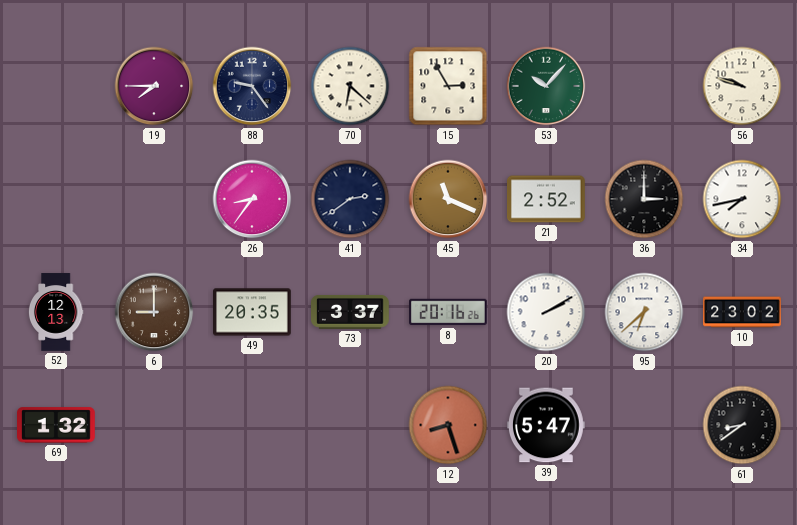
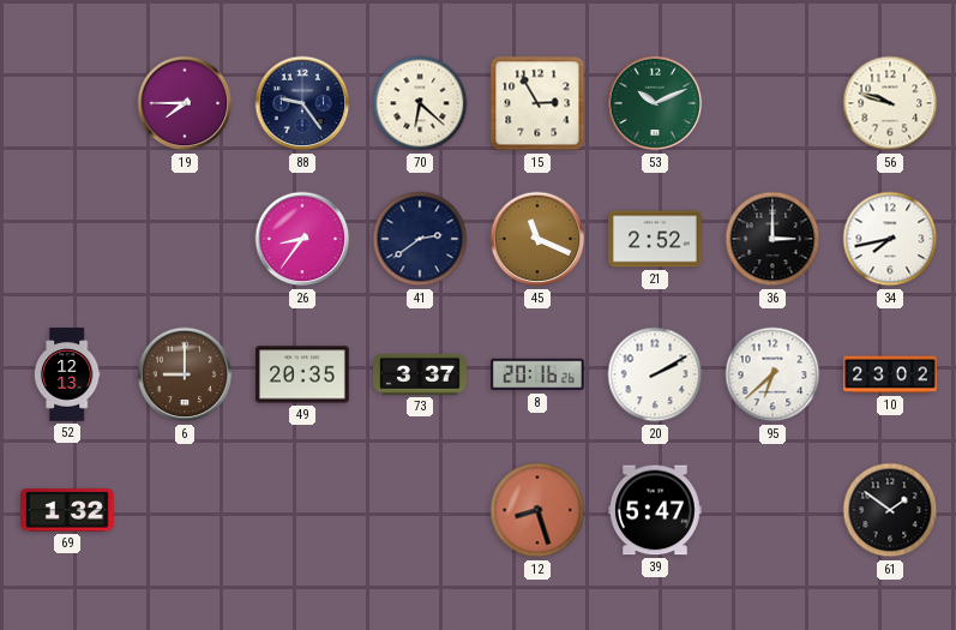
53: 10:07 -> 10:11 (655, 103)
61: 8:39 -> 1:51 (890, 510)
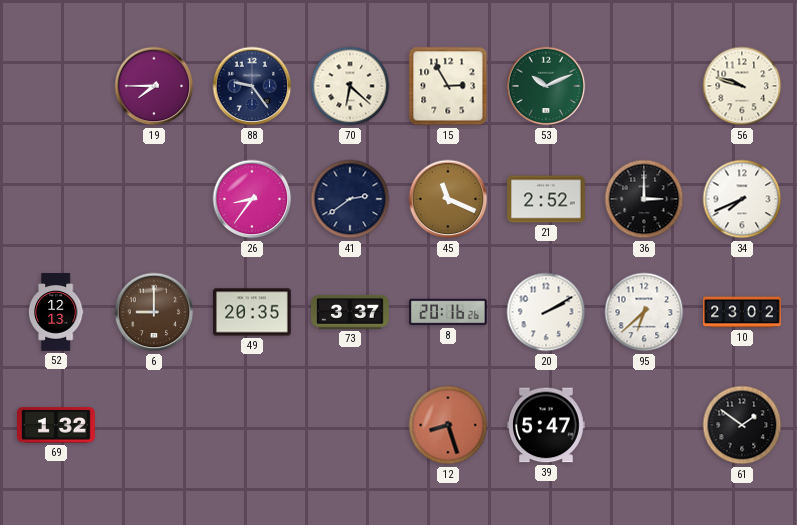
34: 7:43 -> 7:41 (742, 199)
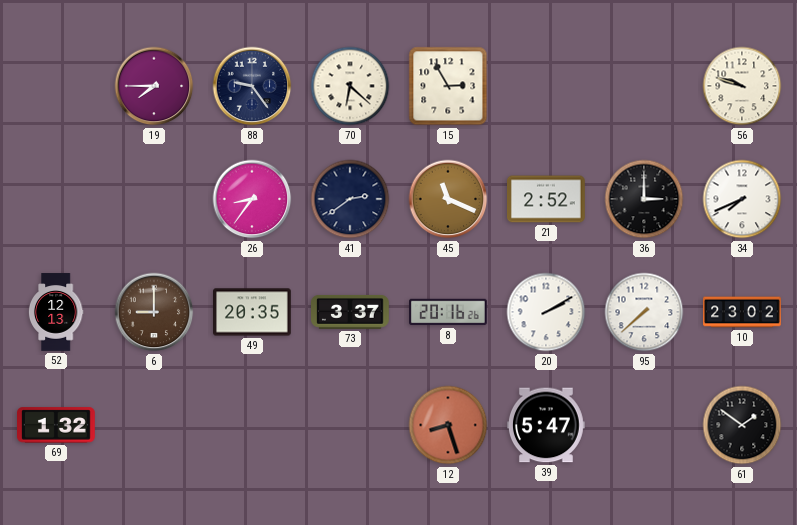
53: 10:11 -> none (546, 86)
95: 6:38 -> 7:38 (644, 312)
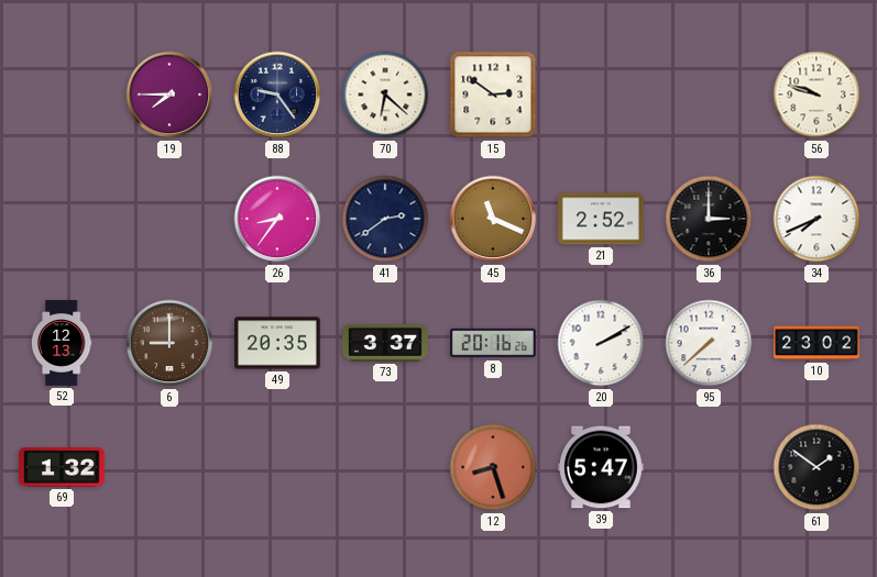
15: 2:55 -> 2:51 (493, 95)
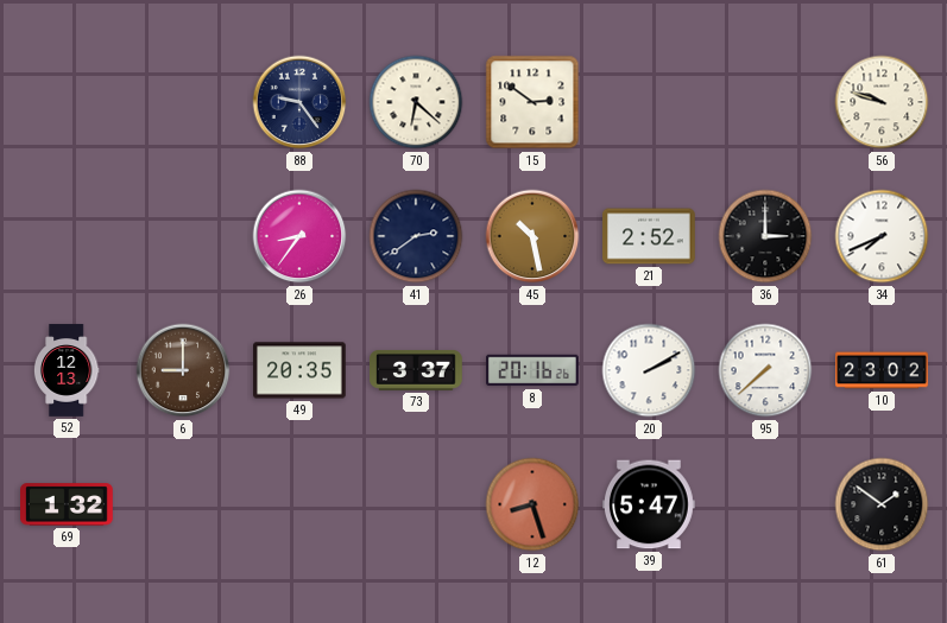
19: 7:45 -> none (169, 95)
45: 11:19 -> 10:28 (532, 236)
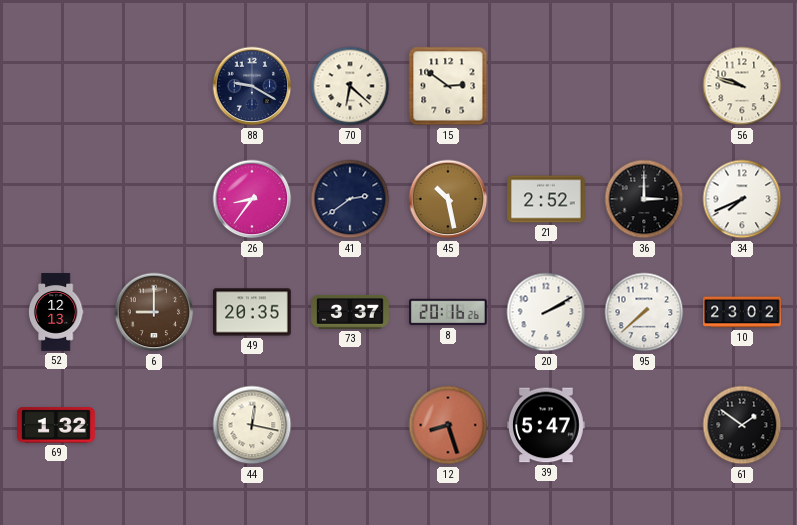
88: 9:24 -> 9:20 (252, 86)
44: none -> 12:17 (252, 425)
